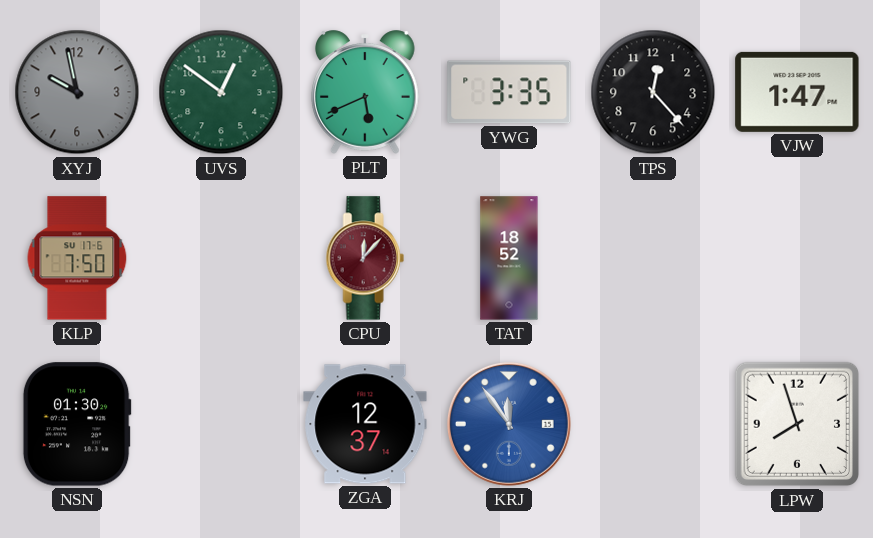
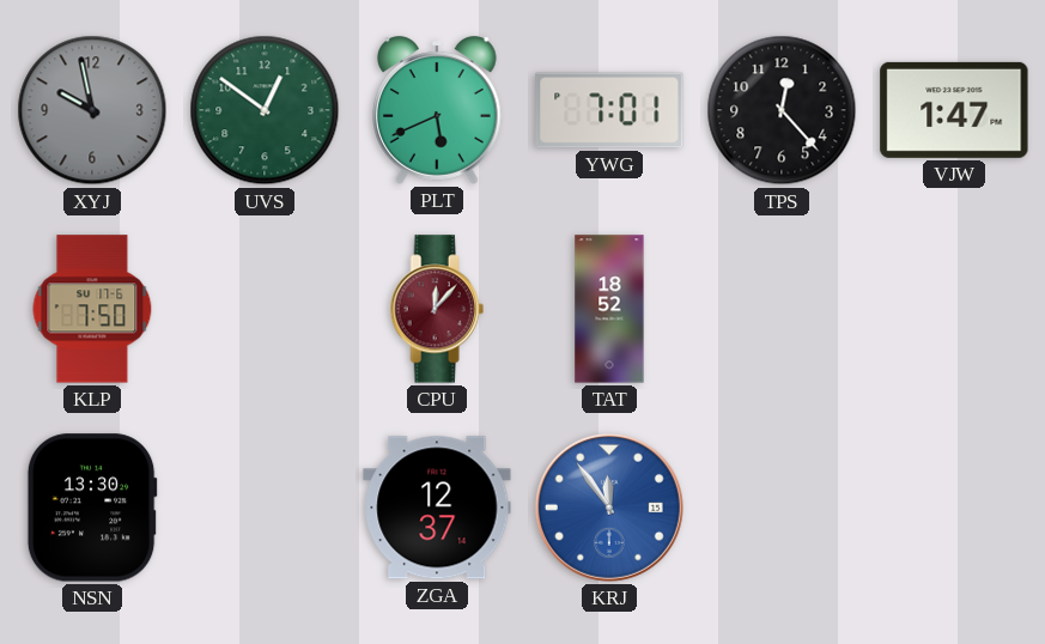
YWG: 3:35 -> 7:01 (609, 110)
NSN: 01:30 -> 13:30 (92, 508)
LPW: 7:57 -> none (797, 424)
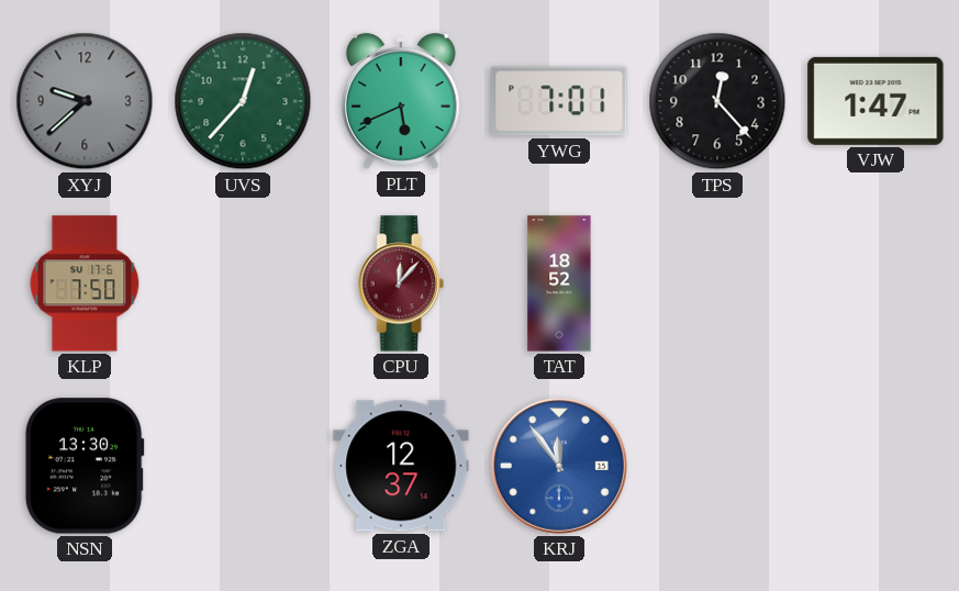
XYJ: 9:58 -> 9:38 (85, 101)
UVS: 12:51 -> 12:37 (243, 101)
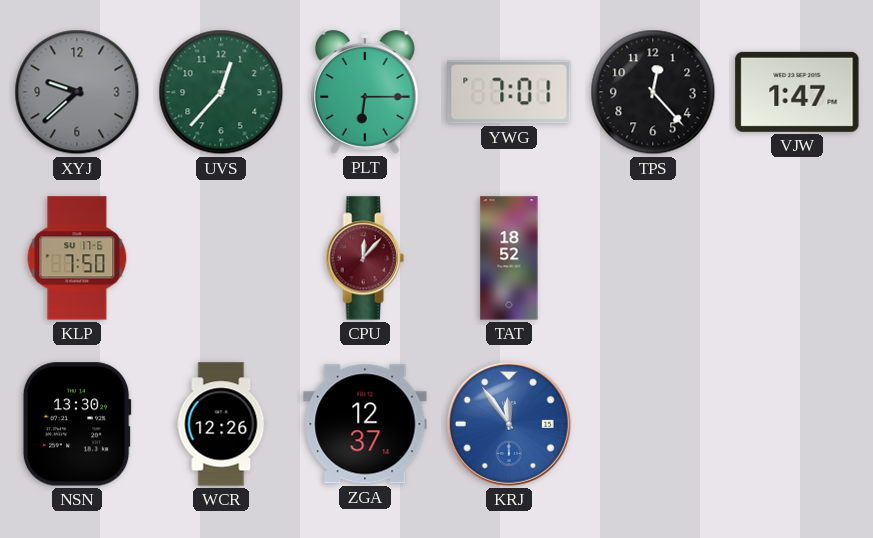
PLT: 5:41 -> 6:15 (366, 92)
WCR: none -> 12:26 (221, 424)
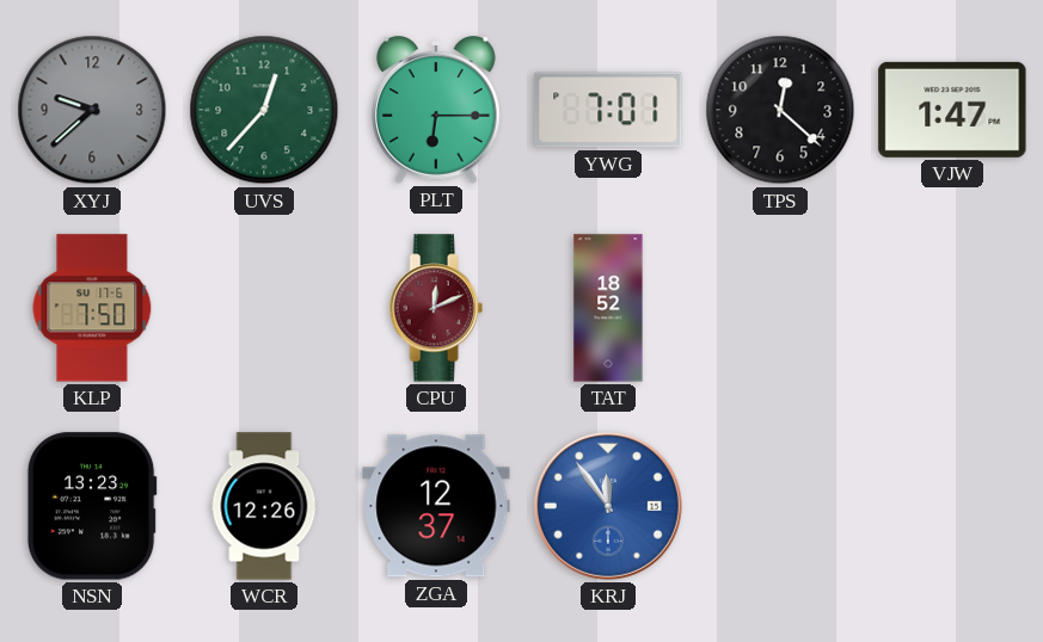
TPS: 12:23 -> 12:22 (780, 110)
CPU: 12:07 -> 12:11 (436, 308)
NSN: 13:30 -> 13:23 (92, 506)
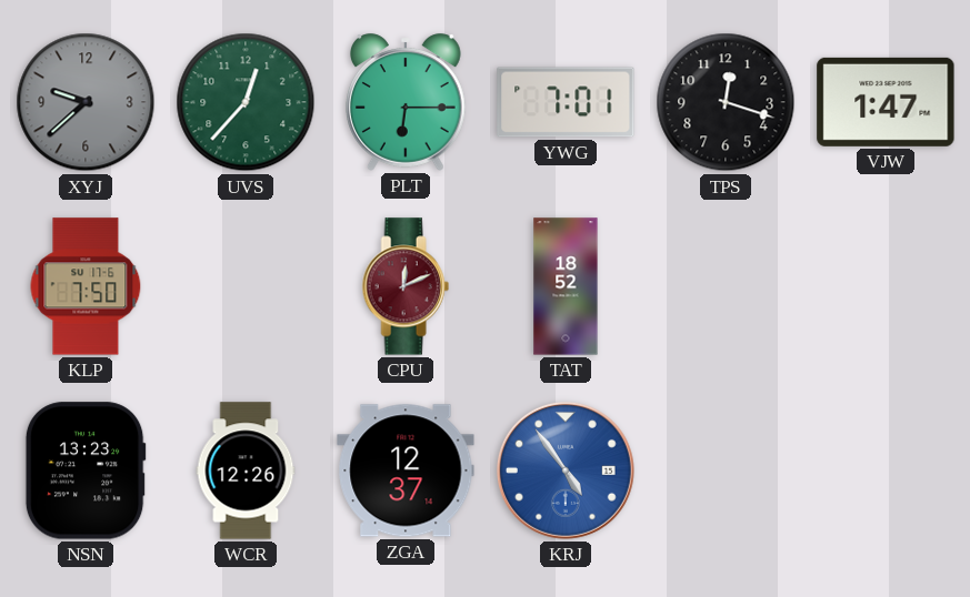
TPS: 12:22 -> 12:18 (726, 102)
KRJ: 11:54 -> 4:54 (566, 470)
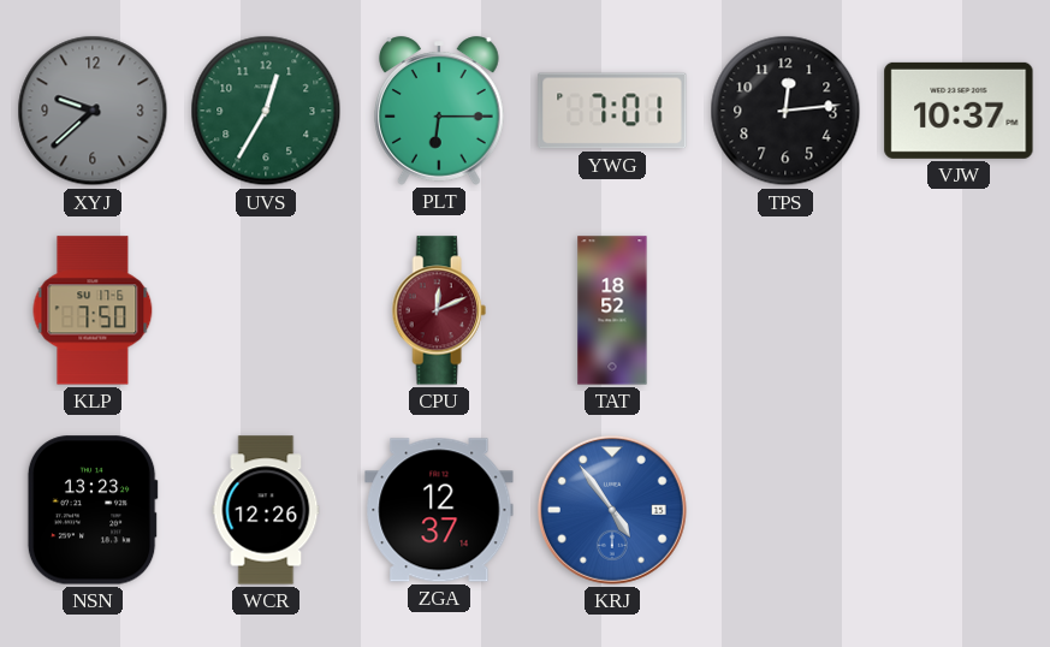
UVS: 12:37 -> 12:35 (266, 111)
TPS: 12:18 -> 12:14 (785, 111)
VJW: 1:47 -> 10:37 (959, 111)
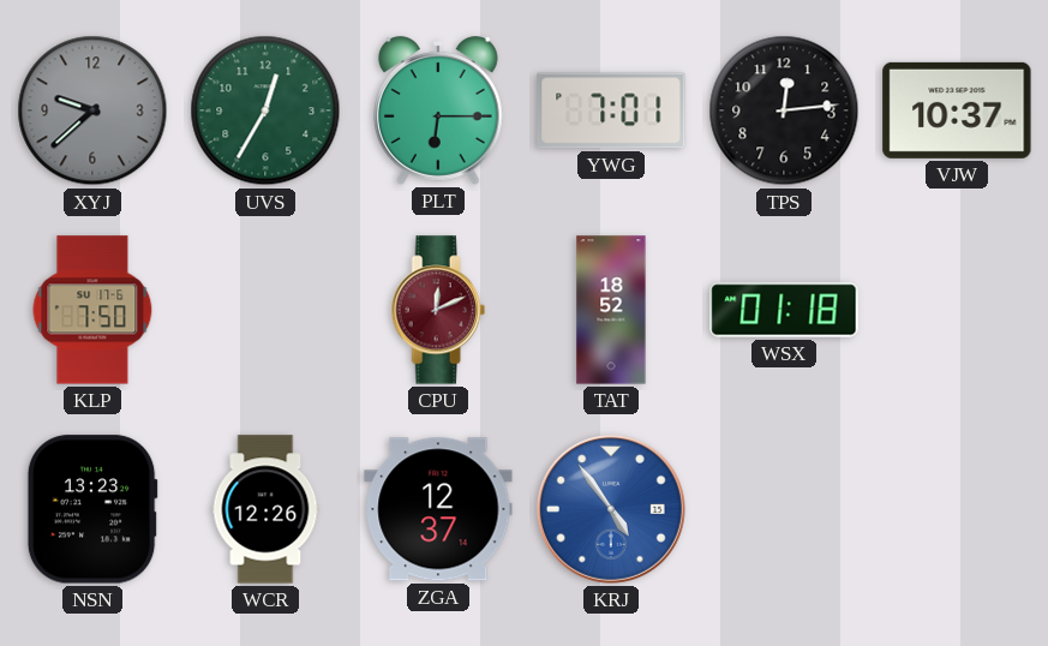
WSX: none -> 01:18 (784, 310)
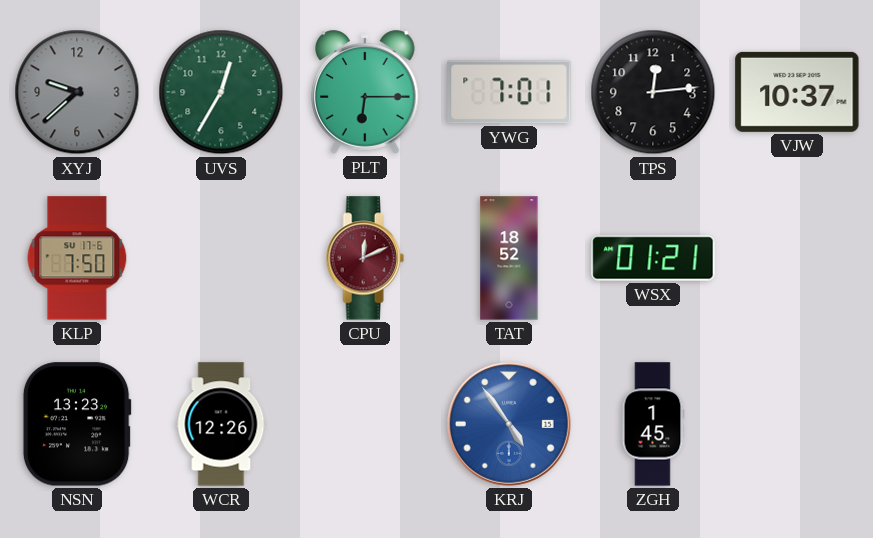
WSX: 01:18 -> 01:21 (653, 258)
ZGA: 12:37 -> none (438, 509)
ZGH: none -> 1:45 (653, 424)
